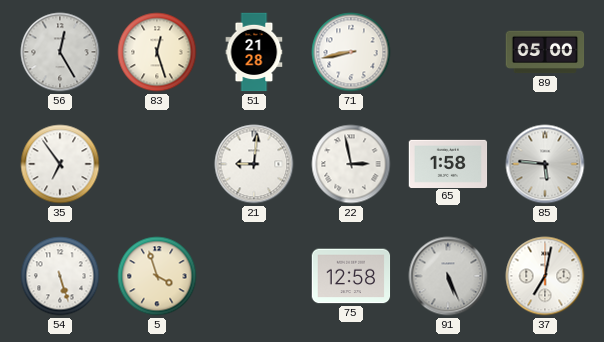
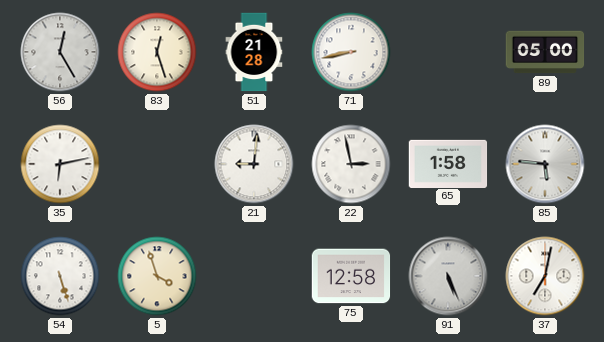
35: 6:54 -> 6:13 (60, 164)
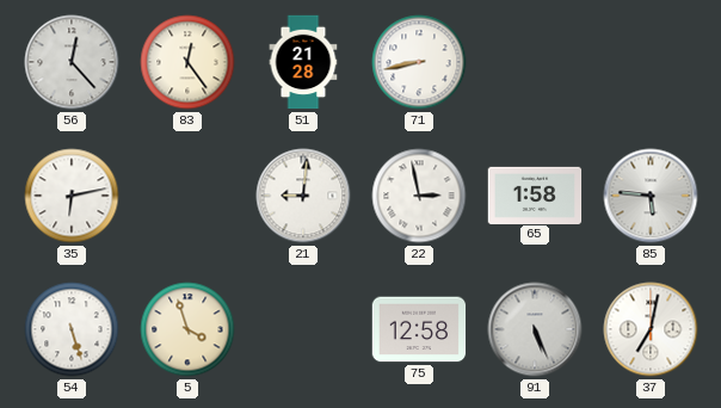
56: 12:25 -> 12:23 (72, 62)
83: 12:27 -> 12:24 (187, 62)
89: 05:00 -> none (545, 52)
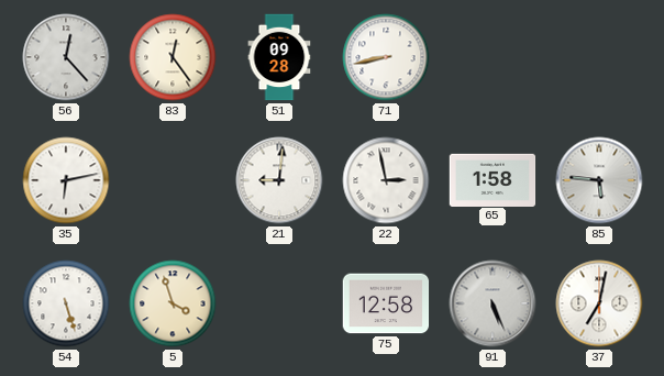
51: 21:28 -> 09:28 (279, 57)
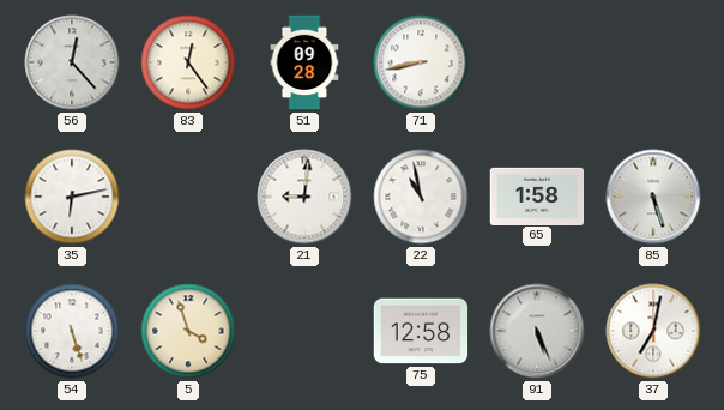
22: 2:58 -> 10:58 (421, 197)
85: 5:46 -> 5:27 (653, 197)
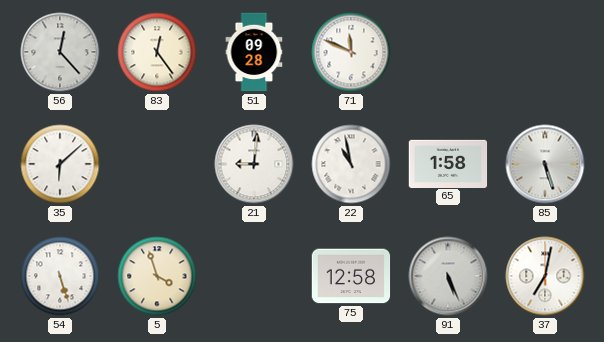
71: 8:43 -> 11:49 (351, 52)
35: 6:13 -> 6:08 (60, 164)
